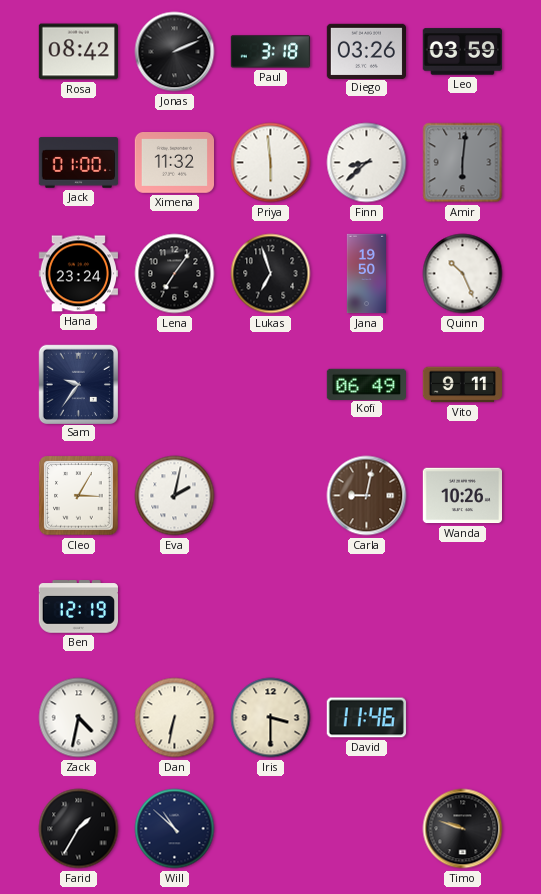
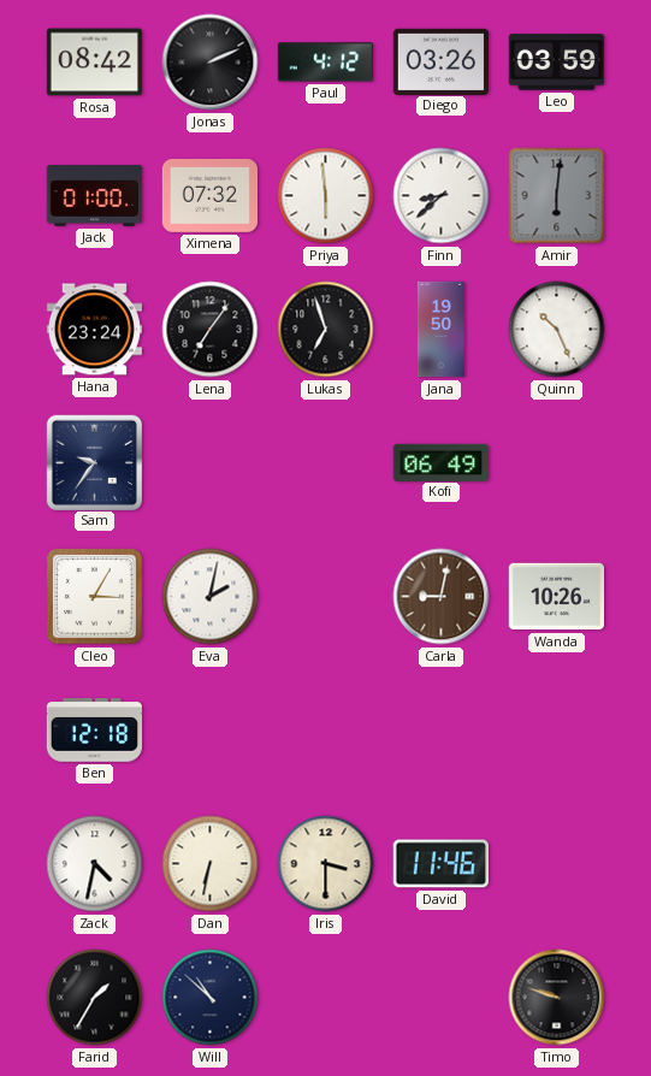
Paul: 3:18 -> 4:12 (325, 63)
Ximena: 11:32 -> 07:32 (209, 196)
Vito: 9:11 -> none (463, 385)
Ben: 12:19 -> 12:18 (94, 731)
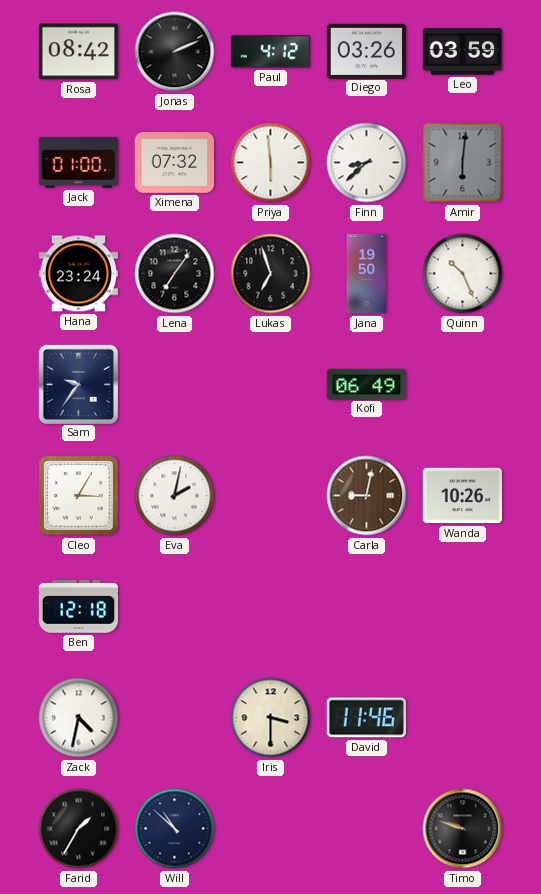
Dan: 6:32 -> none (211, 864)
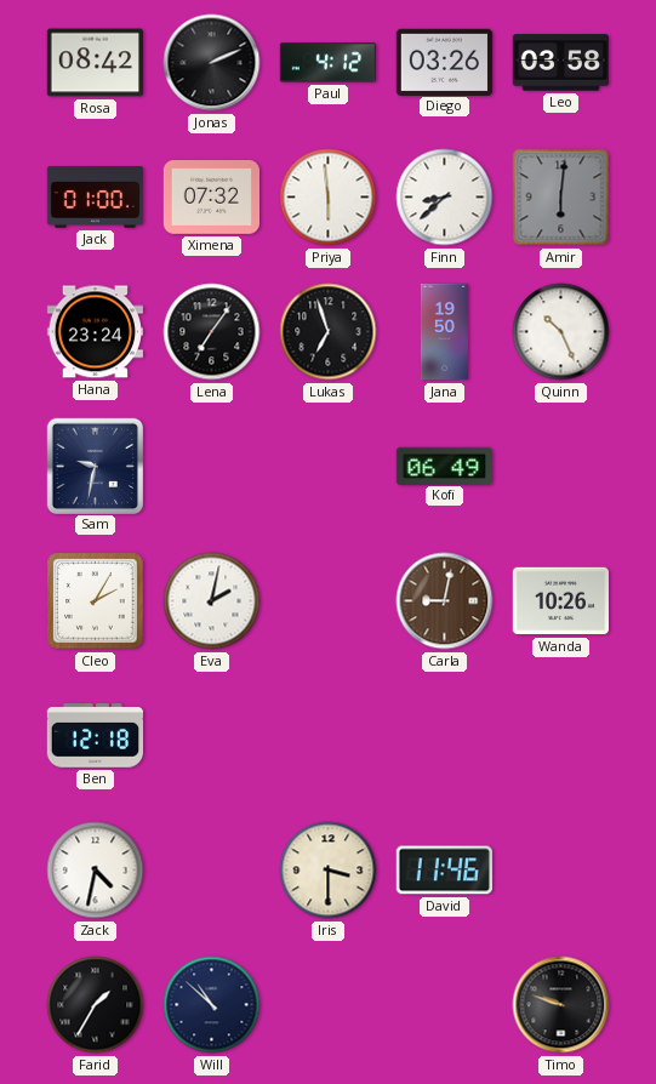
Leo: 03:59 -> 03:58 (560, 63)
Sam: 9:36 -> 9:32 (95, 466)
Cleo: 3:05 -> 2:05 (96, 601)
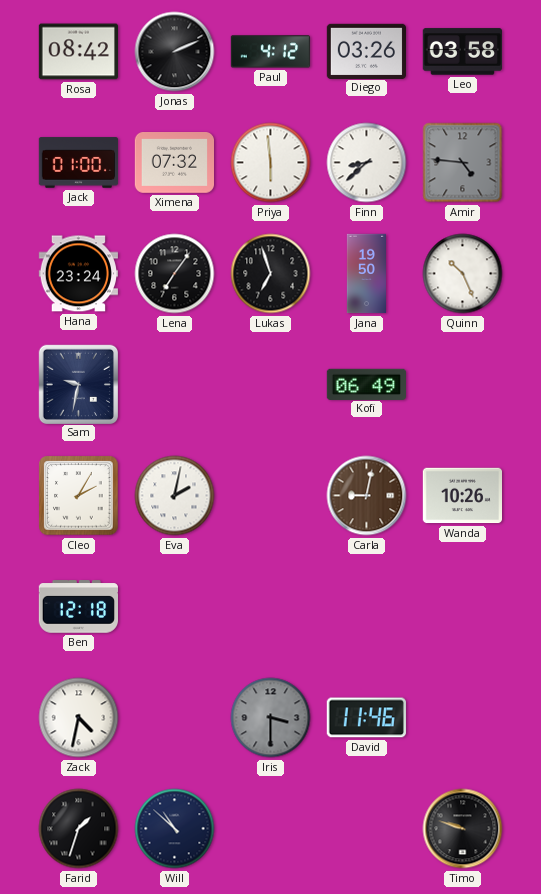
Amir: 6:01 -> 4:46 (463, 163)
Iris dial: cream -> grey (271, 718)
Farid: 1:35 -> 1:33 (79, 829)
